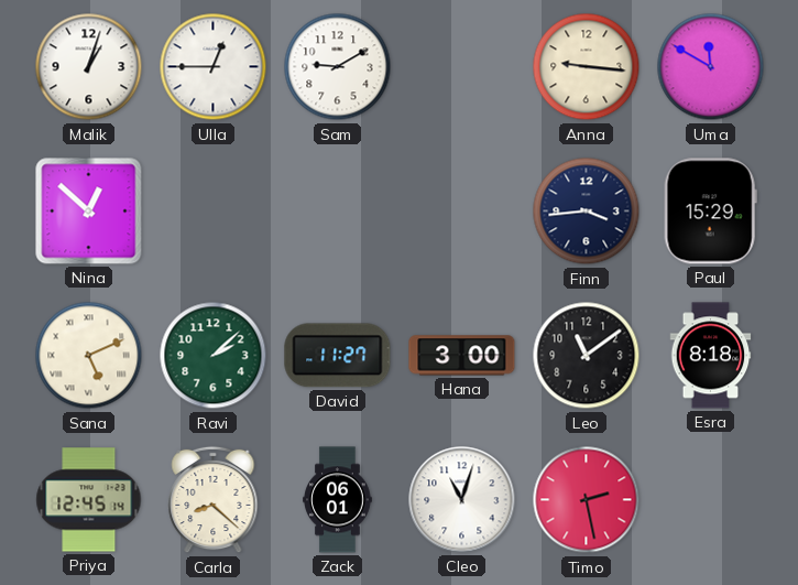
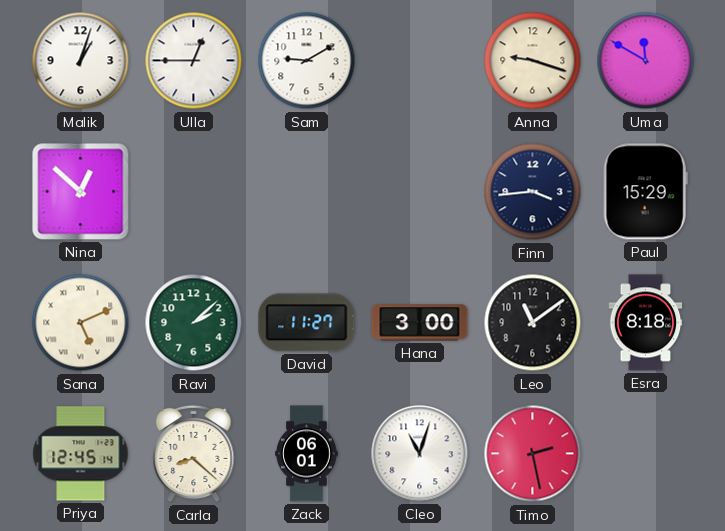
Anna: 9:16 -> 9:18 (533, 61)
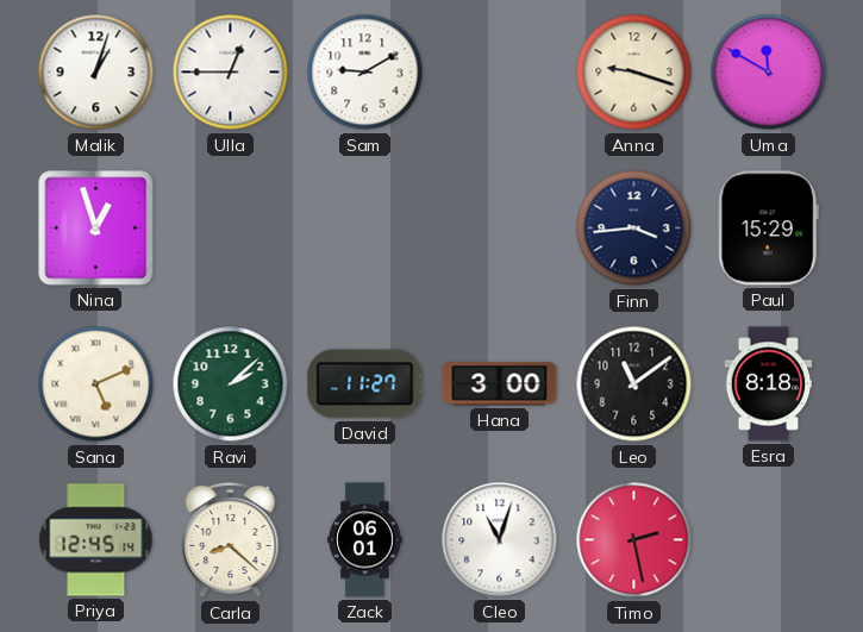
Nina: 12:52 -> 12:57 (96, 229)
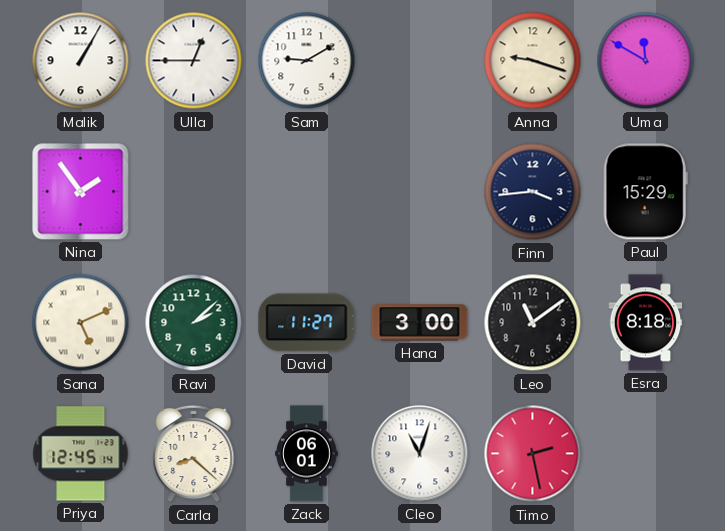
Malik: 1:03 -> 1:05 (81, 61)
Nina: 12:57 -> 1:54 (81, 192)
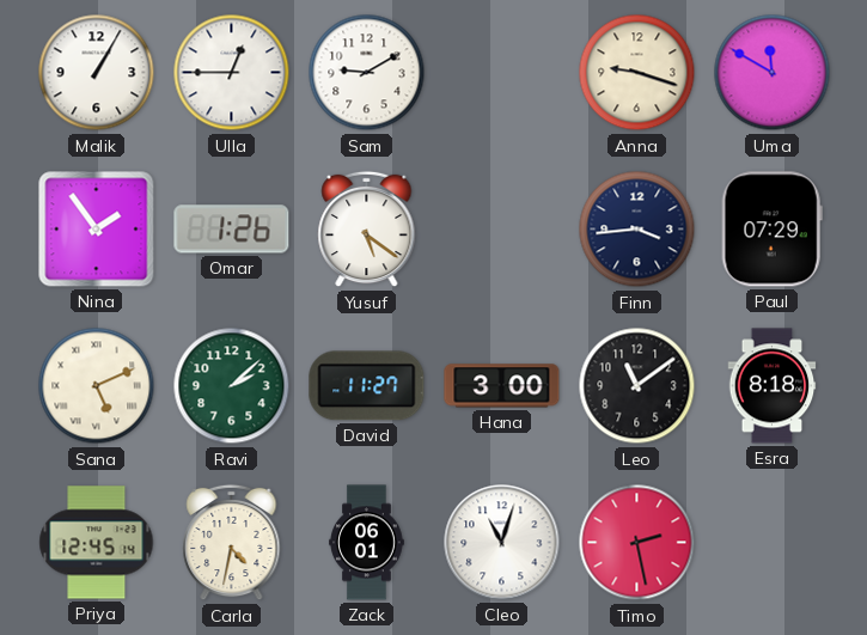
Omar: none -> 1:26 (232, 230)
Yusuf: none -> 5:21 (367, 230)
Paul: 15:29 -> 07:29 (771, 230)
Carla: 8:22 -> 4:32 (232, 543)
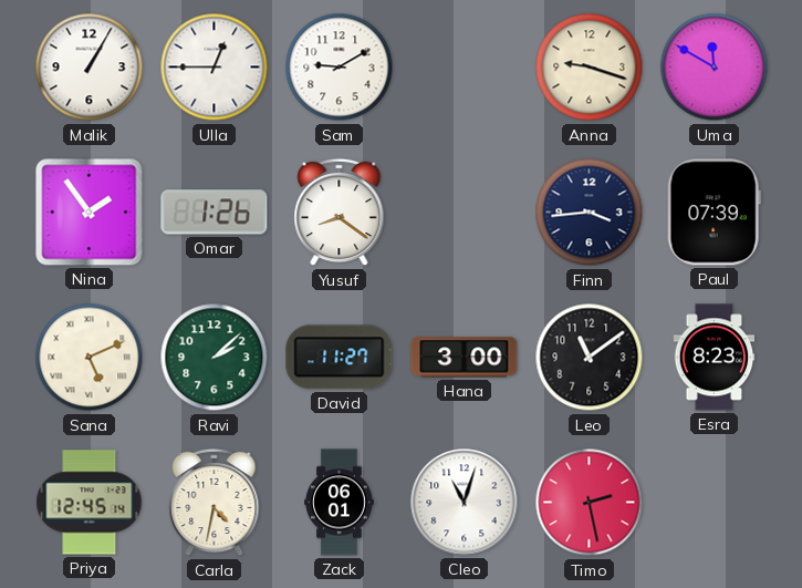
Yusuf: 5:21 -> 8:21 (340, 213)
Paul: 07:29 -> 07:39 (714, 213)
Esra: 8:18 -> 8:23 (715, 358)
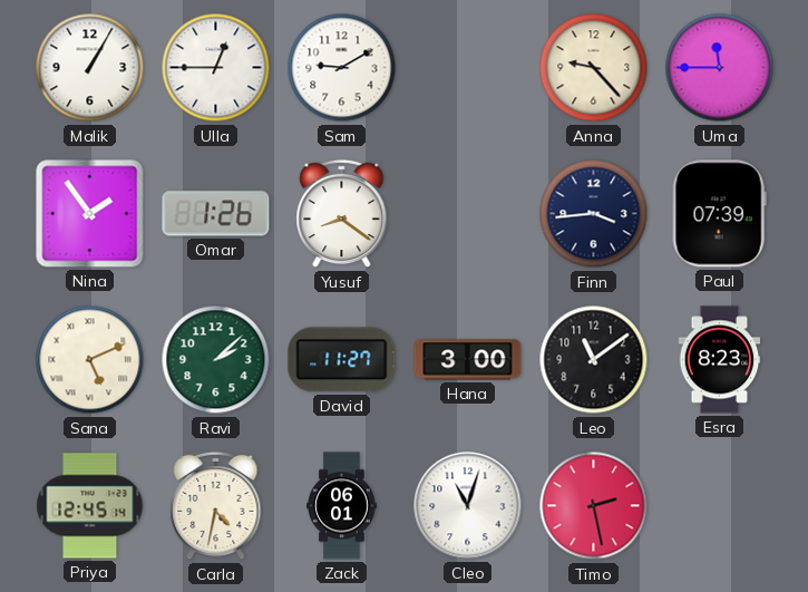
Anna: 9:18 -> 9:23 (594, 68)
Uma: 11:50 -> 11:45 (720, 68)
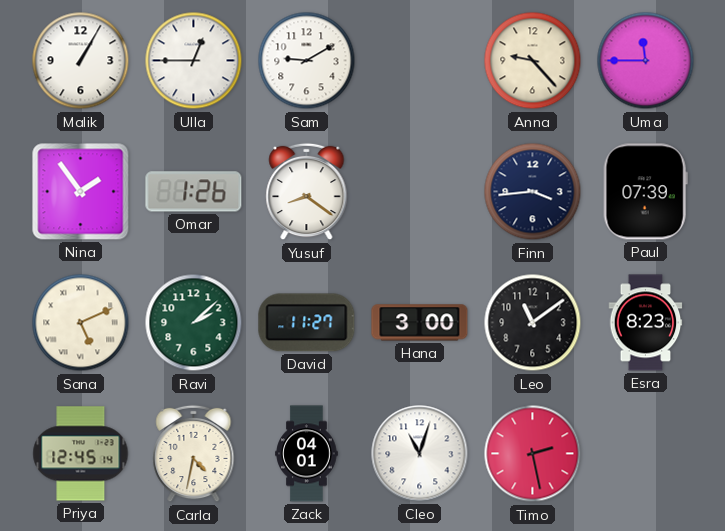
Zack: 06:01 -> 04:01 (307, 454)
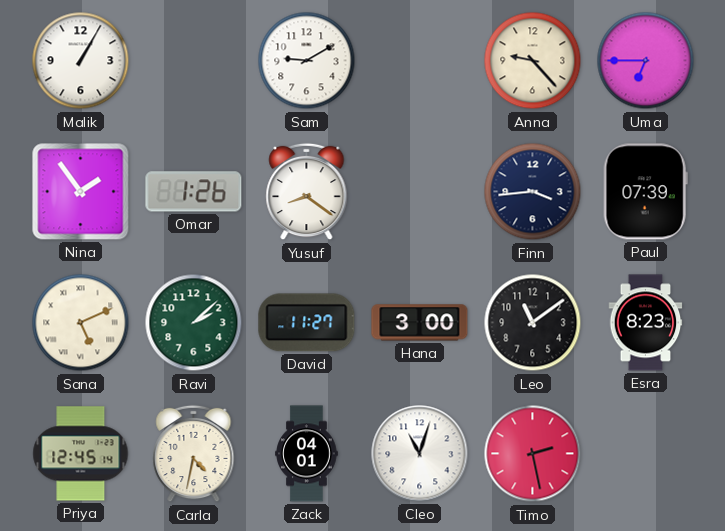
Ulla: 12:45 -> none (194, 61)
Uma: 11:45 -> 6:45 (646, 61)
